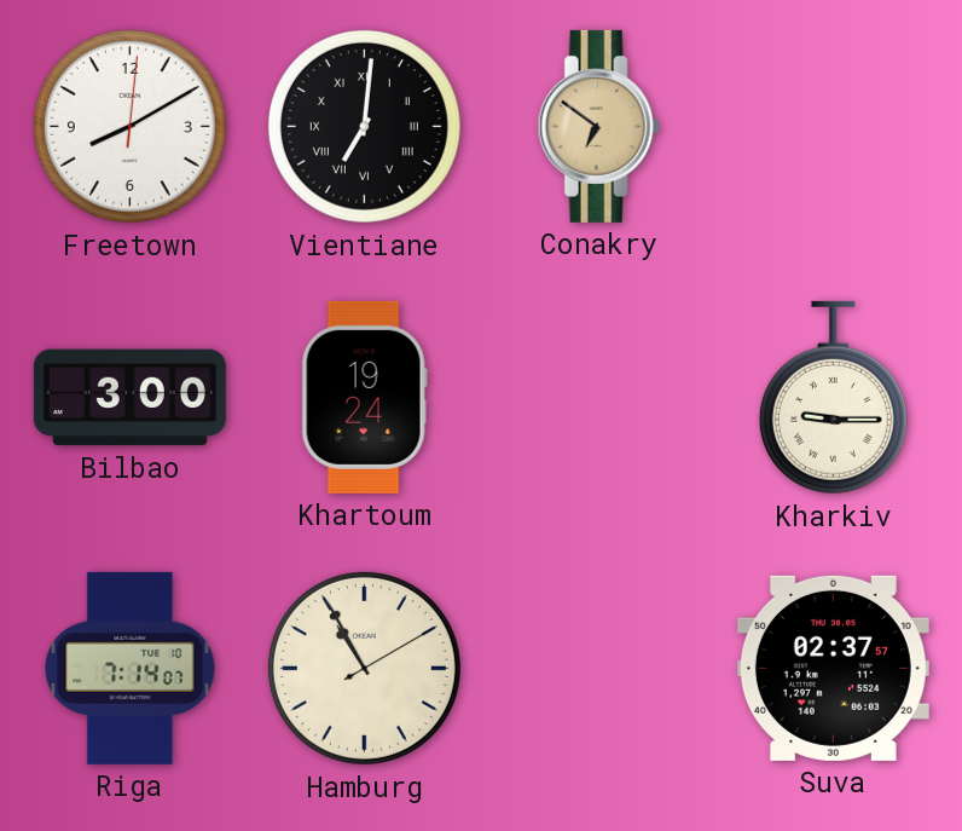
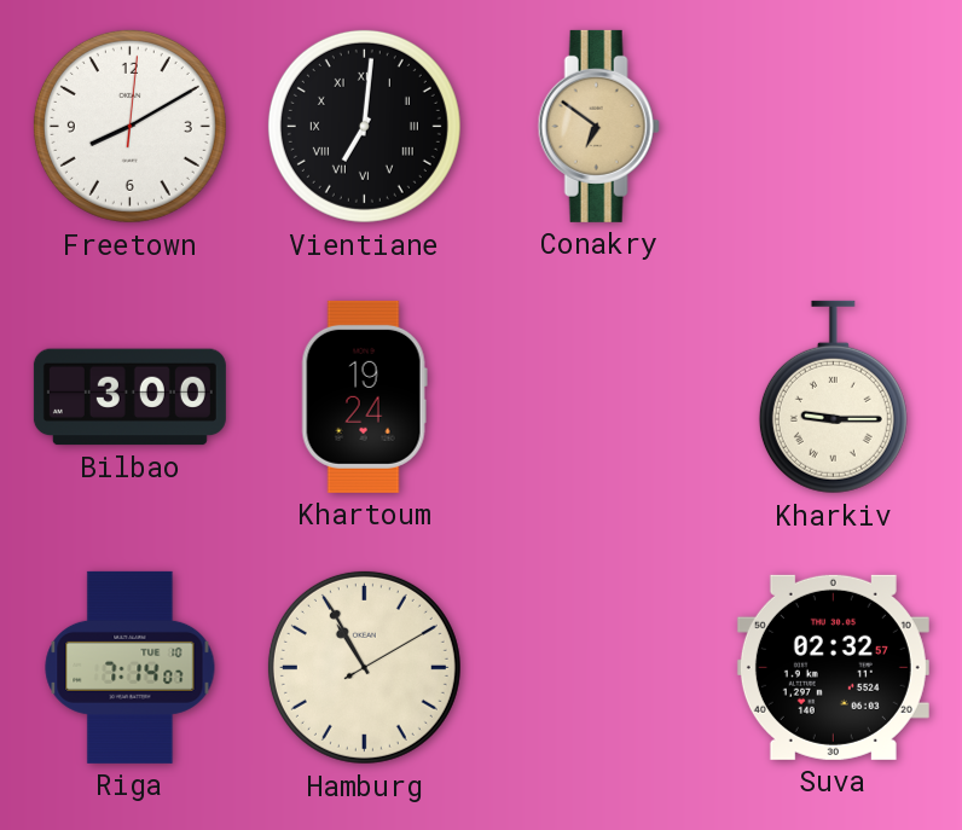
Suva: 02:37 -> 02:32 (833, 667)
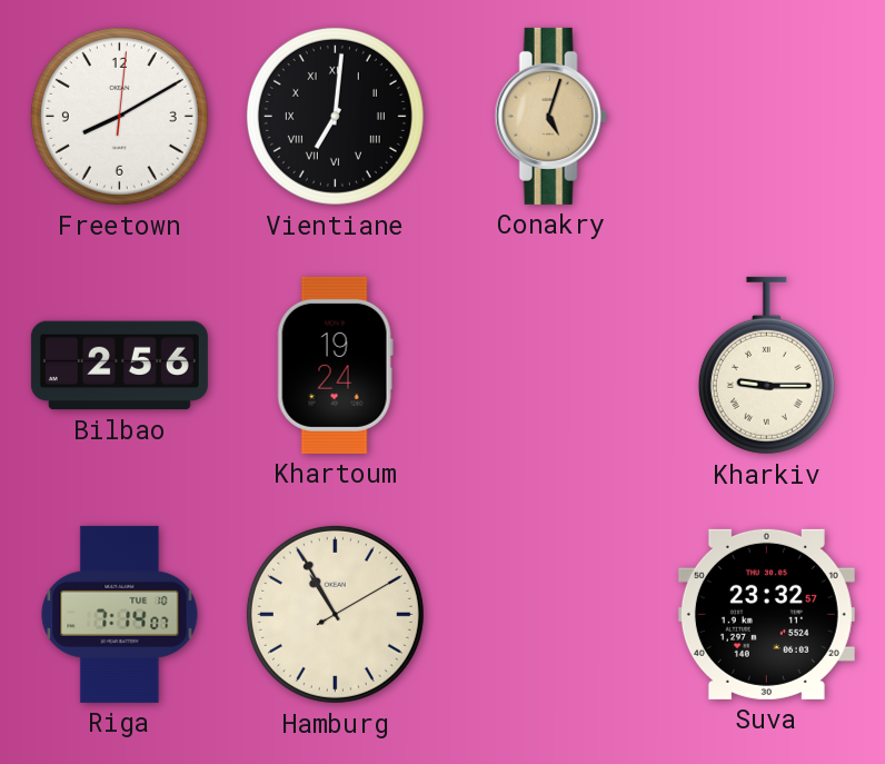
Conakry: 6:51 -> 5:03 (550, 116)
Bilbao: 3:00 -> 2:56 (119, 366)
Suva: 02:32 -> 23:32 (766, 614)
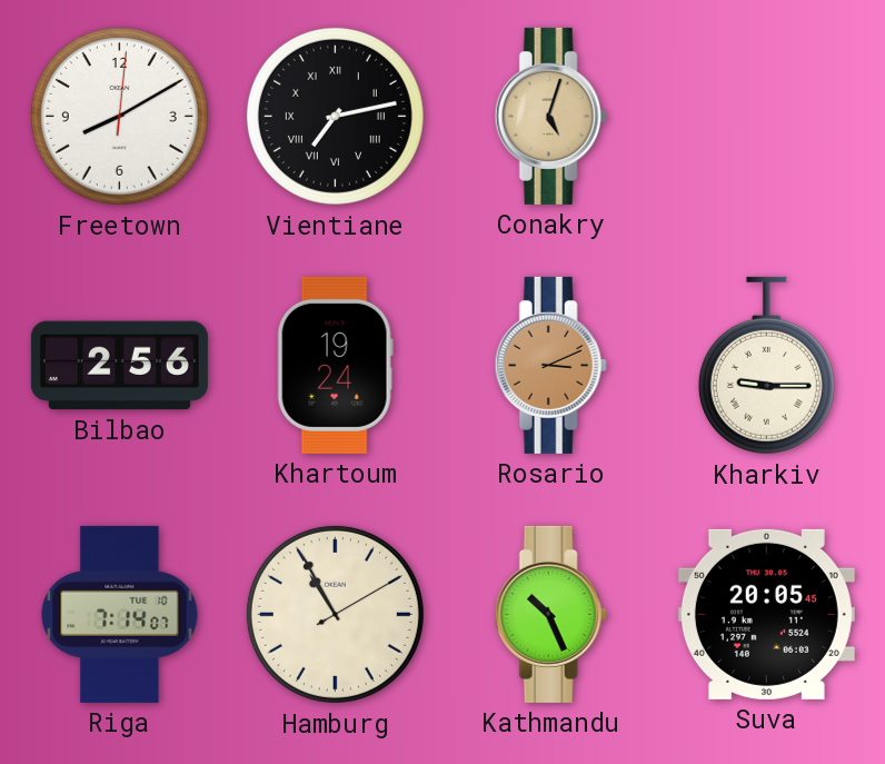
Vientiane: 7:01 -> 7:13 (335, 116)
Rosario: none -> 3:11 (550, 365)
Kathmandu: none -> 10:26 (550, 614)
Suva: 23:32 -> 20:05 (766, 614)
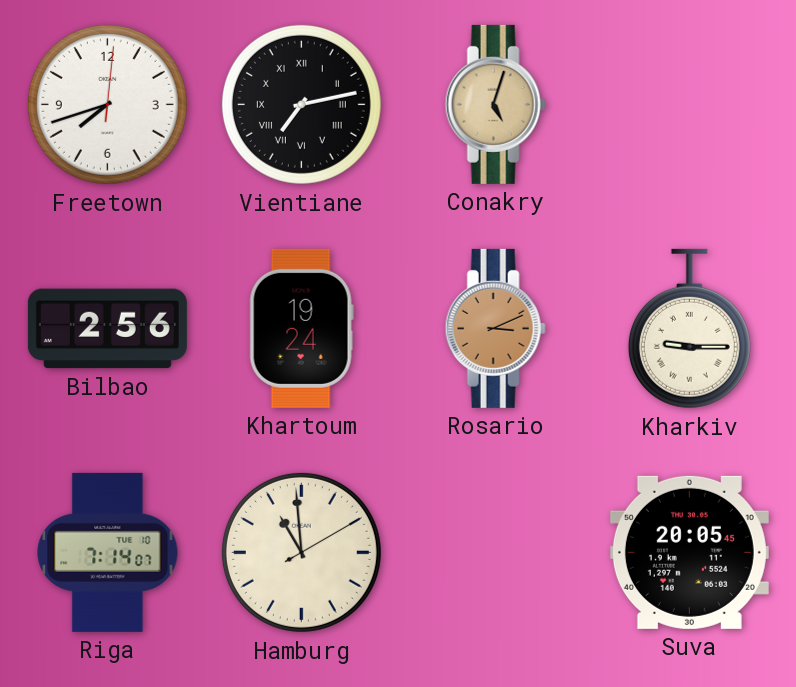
Freetown: 8:10 -> 7:42 (107, 104)
Hamburg: 10:55 -> 10:59 (301, 552)
Kathmandu: 10:26 -> none (550, 614)
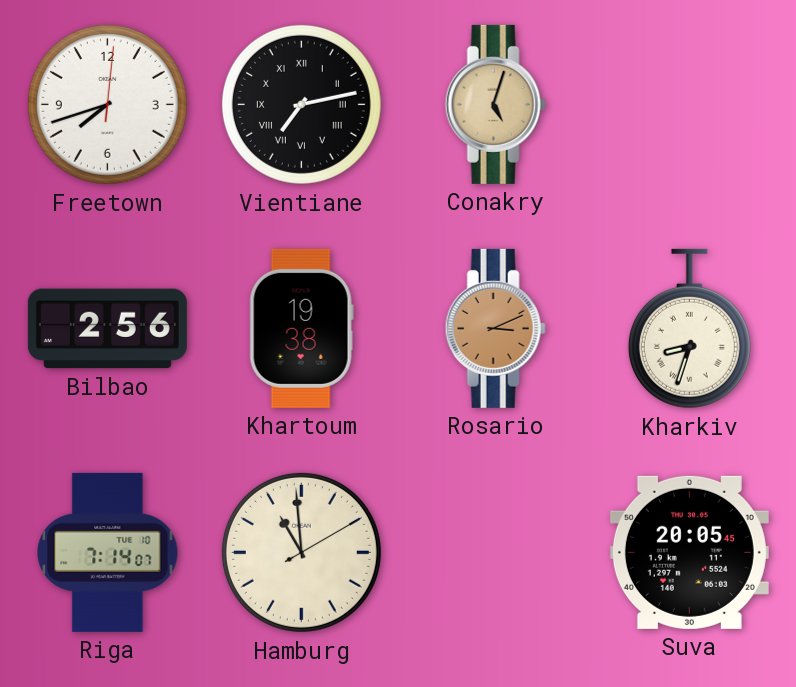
Khartoum: 19:24 -> 19:38 (301, 328)
Kharkiv: 9:15 -> 8:33 (689, 329)
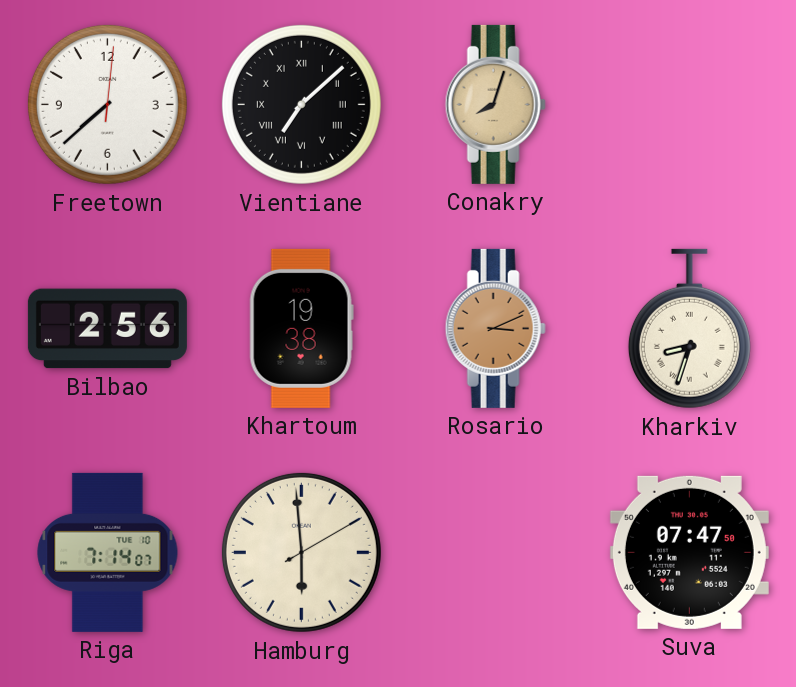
Freetown: 7:42 -> 7:38 (107, 104)
Vientiane: 7:13 -> 7:08 (301, 104)
Conakry: 5:03 -> 8:03 (495, 104)
Hamburg: 10:59 -> 5:59 (301, 552)
Suva: 20:05 -> 07:47 (689, 552)
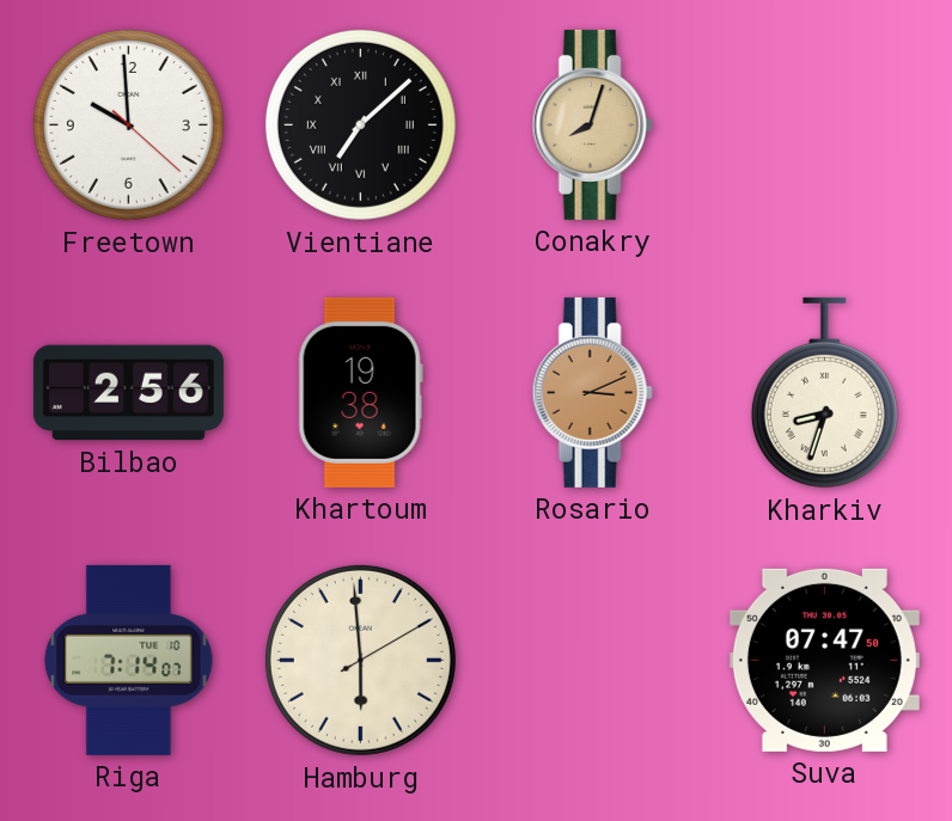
Freetown: 7:38 -> 9:59 (128, 124)
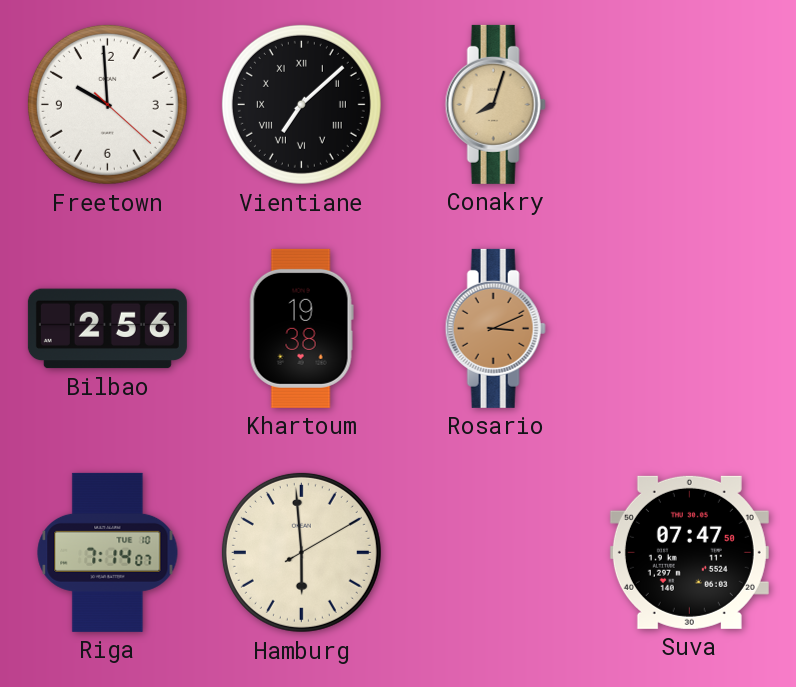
Kharkiv: 8:33 -> none (824, 393)
